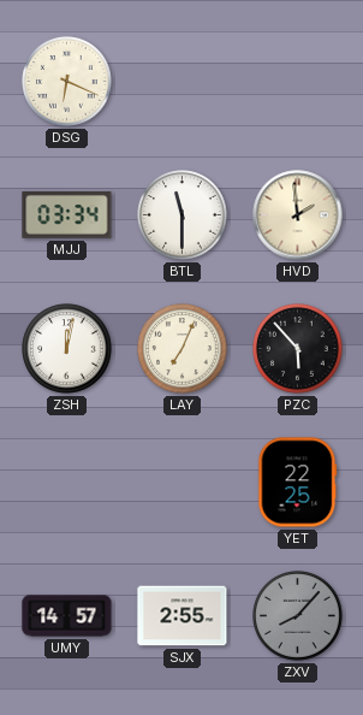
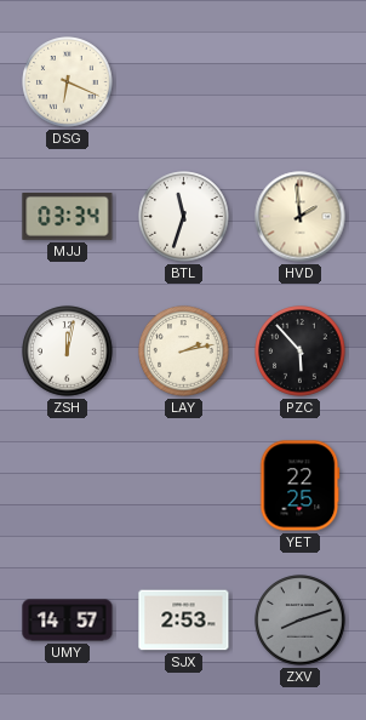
BTL: 11:30 -> 11:33 (184, 217)
LAY: 7:04 -> 2:13 (184, 352)
SJX: 2:55 -> 2:53 (184, 621)
ZXV: 8:07 -> 8:12 (301, 621)
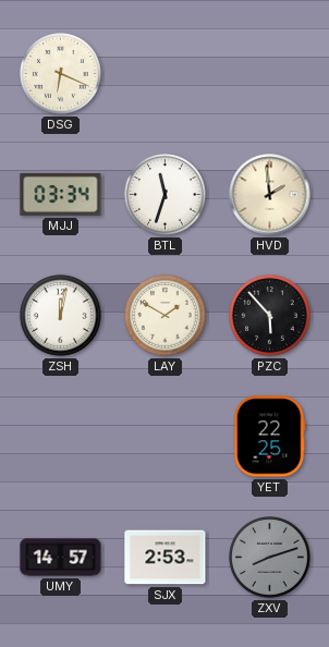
LAY: 2:13 -> 1:50 (166, 316)
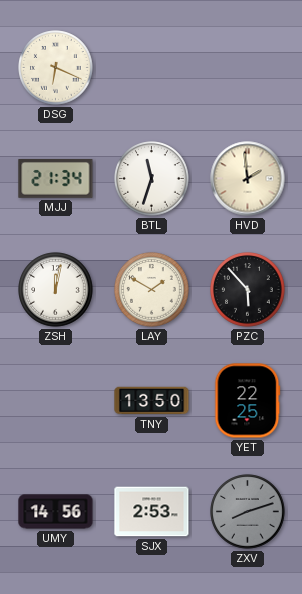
MJJ: 03:34 -> 21:34 (56, 179)
TNY: none -> 13:50 (152, 401)
UMY: 14:57 -> 14:56 (56, 512)
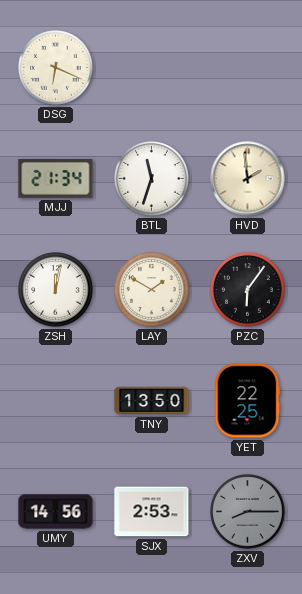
PZC: 5:53 -> 6:06 (248, 290)
ZXV: 8:12 -> 8:15 (248, 512)
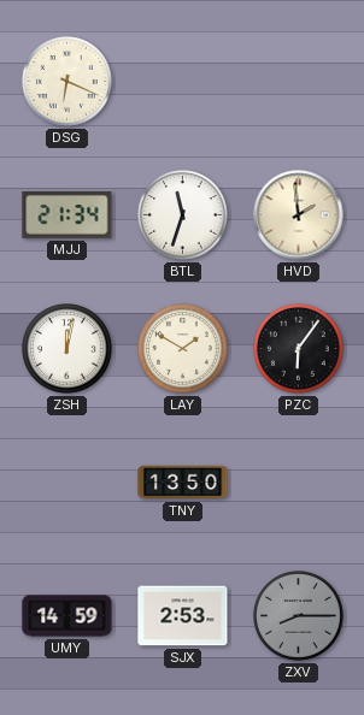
YET: 22:25 -> none (248, 401)
UMY: 14:56 -> 14:59 (67, 616)
